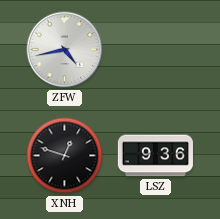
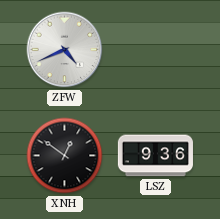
ZFW: 4:43 -> 4:41 (65, 50)
XNH: 12:48 -> 12:51 (65, 156)
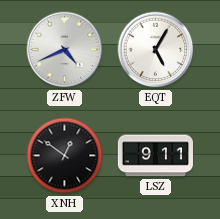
EQT: none -> 5:05 (156, 50)
LSZ: 9:36 -> 9:11 (155, 156)
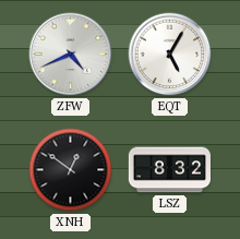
LSZ: 9:11 -> 8:32 (169, 170)
